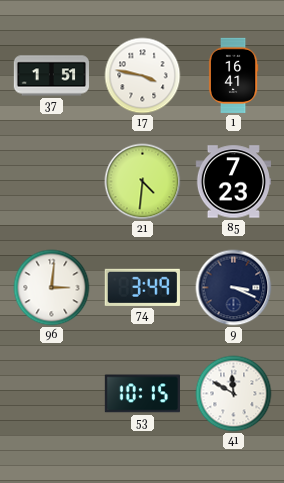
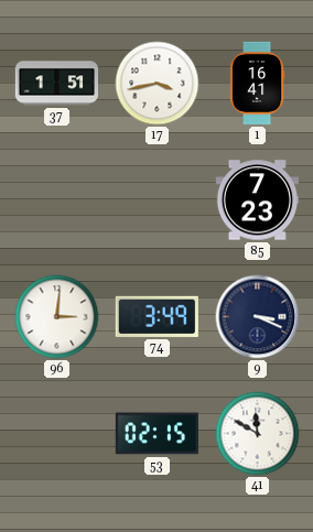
17: 3:47 -> 3:43 (158, 84)
21: 4:31 -> none (143, 182)
53: 10:15 -> 02:15 (156, 434)
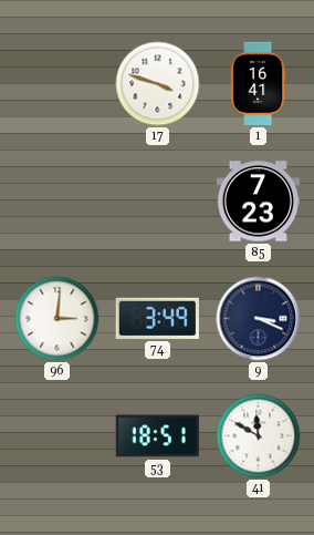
37: 1:51 -> none (57, 84)
17: 3:43 -> 3:48 (158, 84)
53: 02:15 -> 18:51 (157, 436)
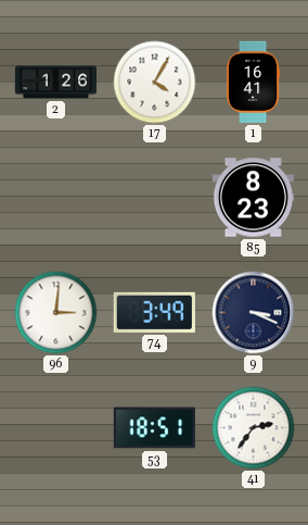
2: none -> 1:26 (56, 83)
17: 3:48 -> 4:05 (155, 83)
85: 7:23 -> 8:23 (253, 198)
41: 11:50 -> 2:36 (254, 428)
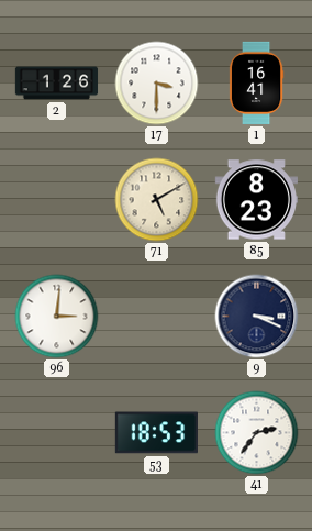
17: 4:05 -> 3:30 (157, 84)
71: none -> 5:10 (157, 200)
74: 3:49 -> none (154, 312)
53: 18:51 -> 18:53 (156, 433)
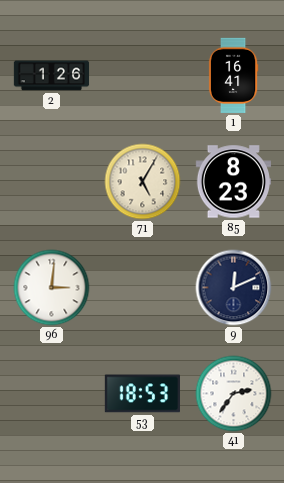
17: 3:30 -> none (157, 84)
71: 5:10 -> 5:05 (143, 182)
9: 3:19 -> 12:11 (234, 288)
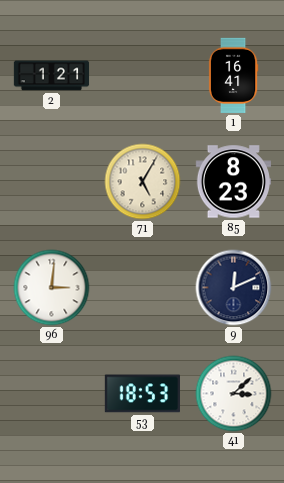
2: 1:26 -> 1:21 (52, 76)
41: 2:36 -> 3:08 (234, 394)
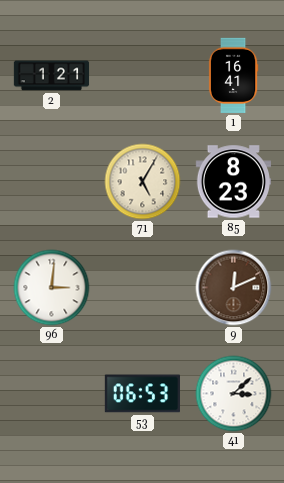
9 dial: navy -> brown (234, 288)
53: 18:53 -> 06:53 (142, 394)
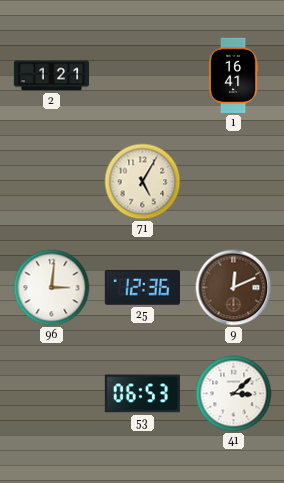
85: 8:23 -> none (233, 182)
25: none -> 12:36 (142, 287)
